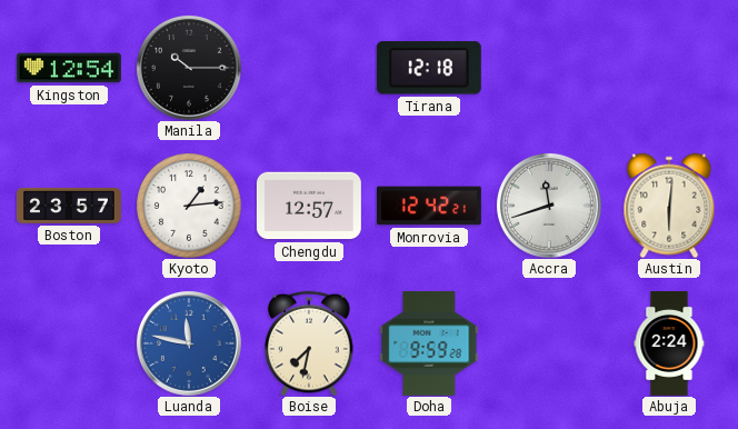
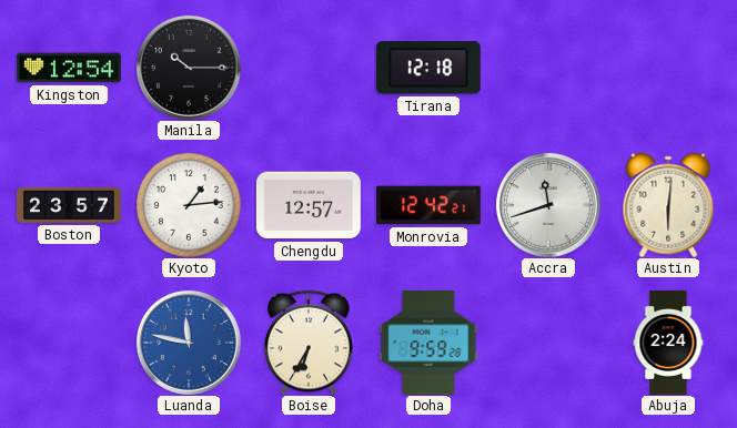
Boise: 7:32 -> 6:35 (309, 343)
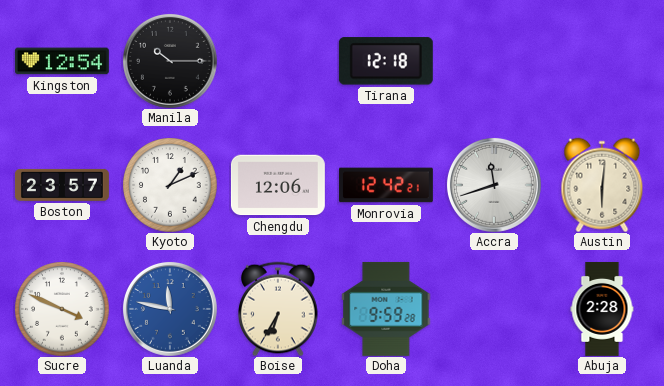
Kyoto: 1:14 -> 1:11 (170, 185)
Chengdu: 12:57 -> 12:06 (278, 185)
Sucre: none -> 3:49 (62, 309)
Abuja: 2:24 -> 2:28 (602, 309)
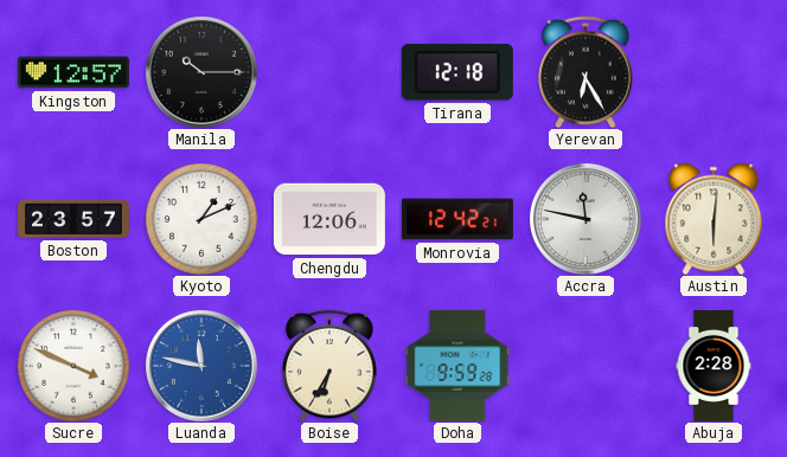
Kingston: 12:54 -> 12:57 (73, 72)
Yerevan: none -> 6:25 (586, 72)
Accra: 11:42 -> 11:47 (586, 219)
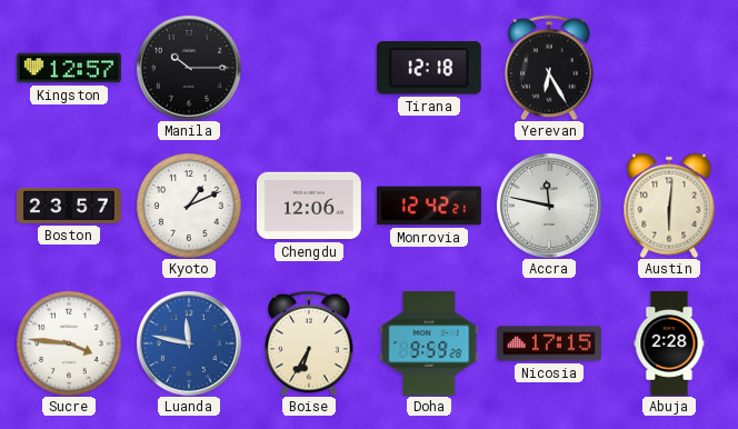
Sucre: 3:49 -> 3:46 (69, 343)
Nicosia: none -> 17:15 (549, 343)
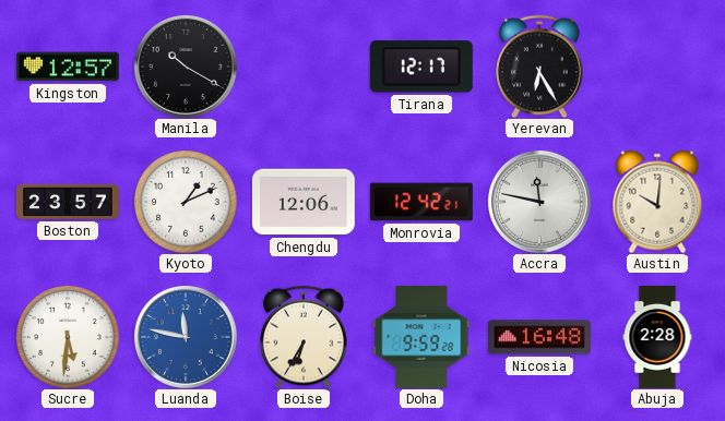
Manila: 10:15 -> 10:20 (186, 67)
Tirana: 12:18 -> 12:17 (421, 67)
Austin: 6:01 -> 10:01 (657, 202)
Sucre: 3:46 -> 5:31 (68, 337)
Nicosia: 17:15 -> 16:48 (539, 337)
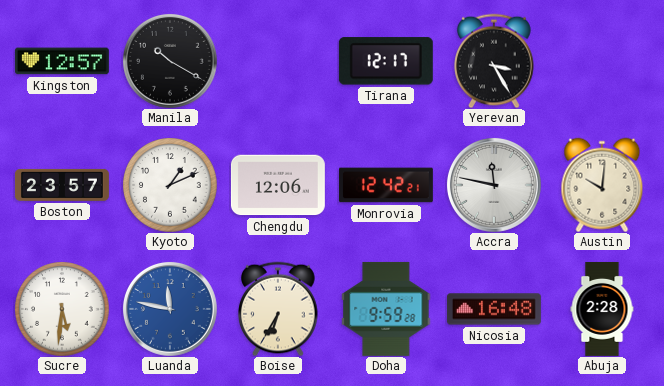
Yerevan: 6:25 -> 3:25 (494, 61)
